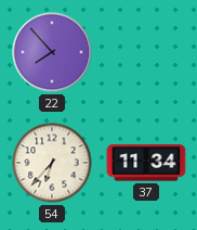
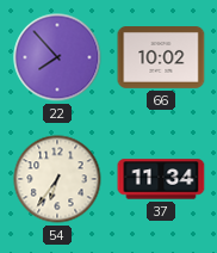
66: none -> 10:02 (161, 58)
54: 6:37 -> 6:36 (57, 179)
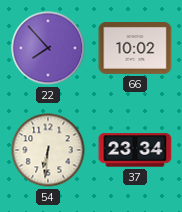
54: 6:36 -> 6:31 (48, 150)
37: 11:34 -> 23:34 (135, 150)
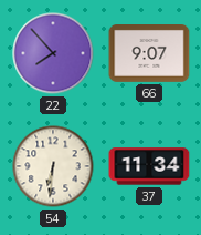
66: 10:02 -> 9:07 (149, 54)
37: 23:34 -> 11:34 (149, 166)
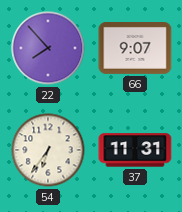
54: 6:31 -> 6:36 (48, 150)
37: 11:34 -> 11:31 (135, 150)
